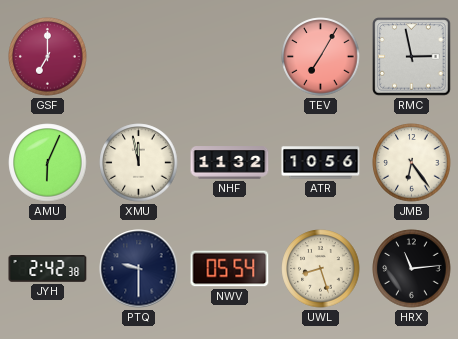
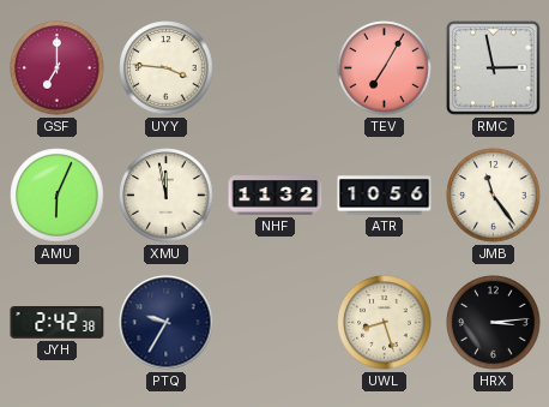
UYY: none -> 3:46 (167, 68)
JMB: 6:24 -> 11:24 (494, 196)
PTQ: 9:30 -> 9:35 (167, 323)
NWV: 05:54 -> none (230, 269)
HRX: 11:14 -> 3:14 (494, 323)
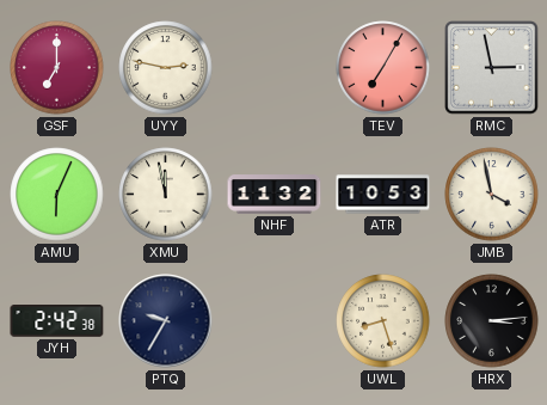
UYY: 3:46 -> 2:47 (166, 68)
ATR: 10:56 -> 10:53 (383, 195)
JMB: 11:24 -> 3:58 (492, 195)
